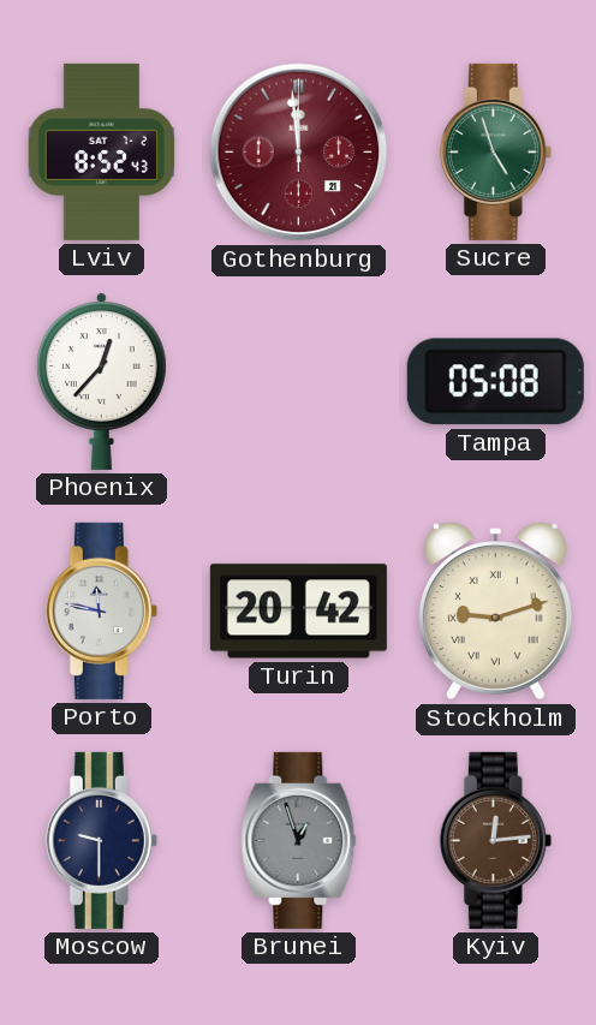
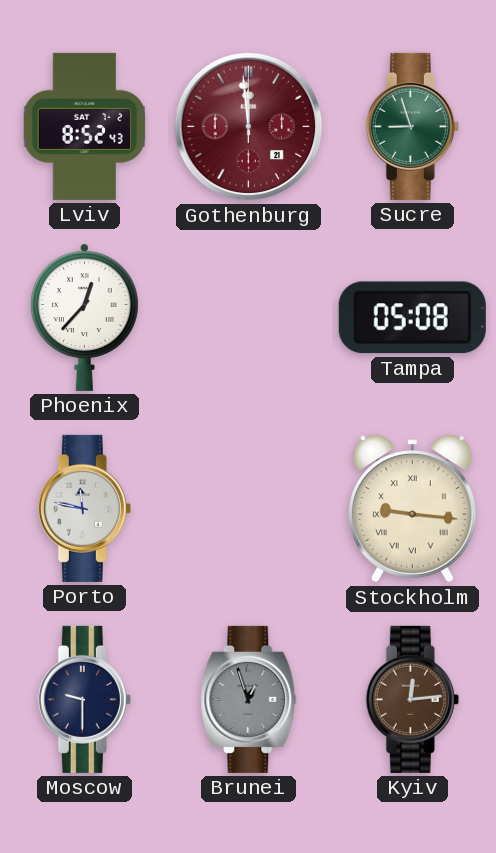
Sucre: 4:57 -> 8:57 (412, 126)
Turin: 20:42 -> none (298, 612)
Stockholm: 9:12 -> 9:16 (412, 509)
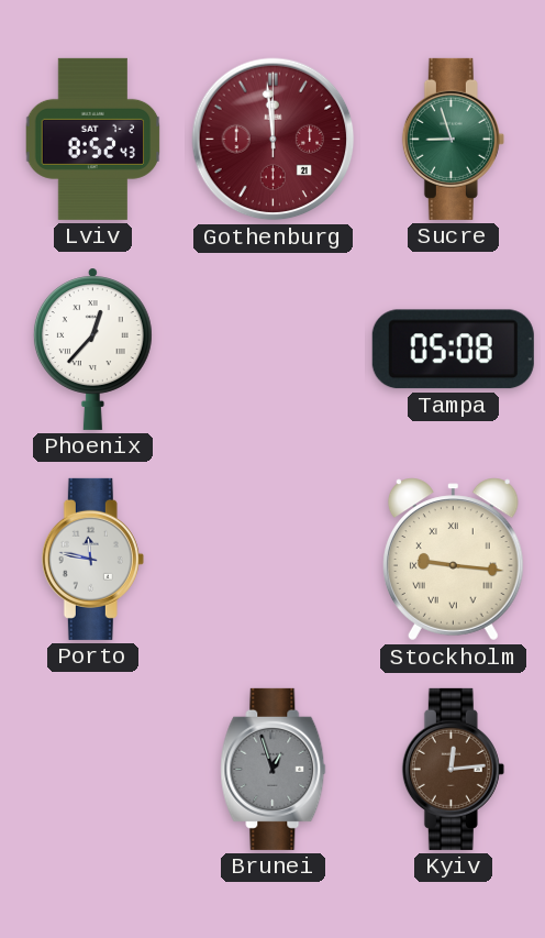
Moscow: 9:30 -> none (84, 699)
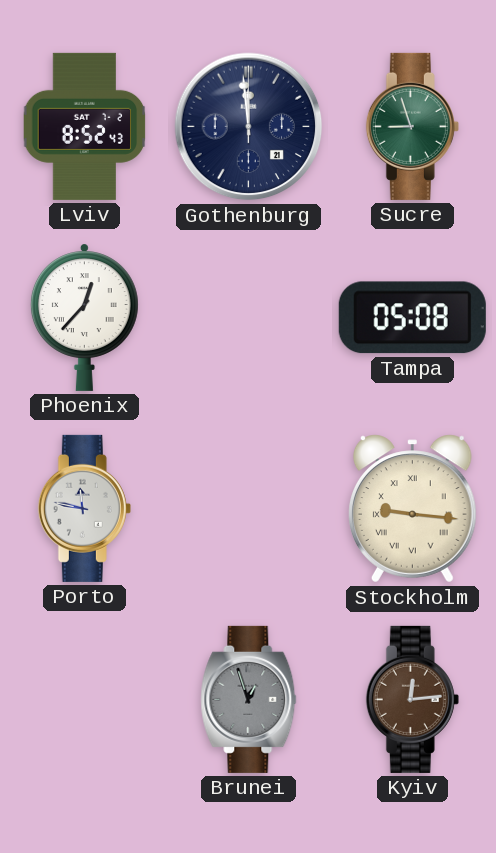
Gothenburg dial: burgundy -> navy (249, 127)
